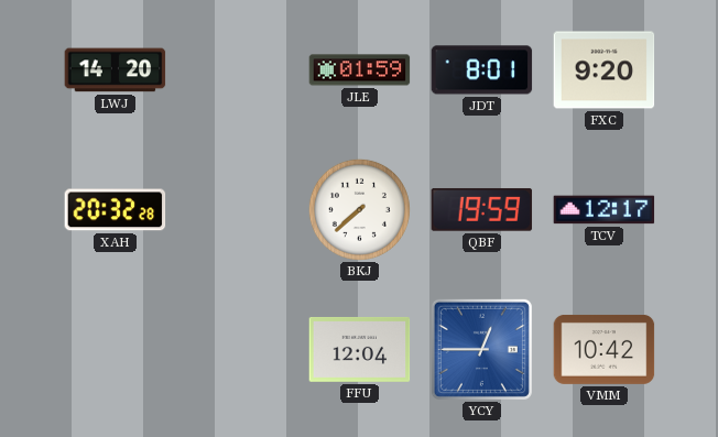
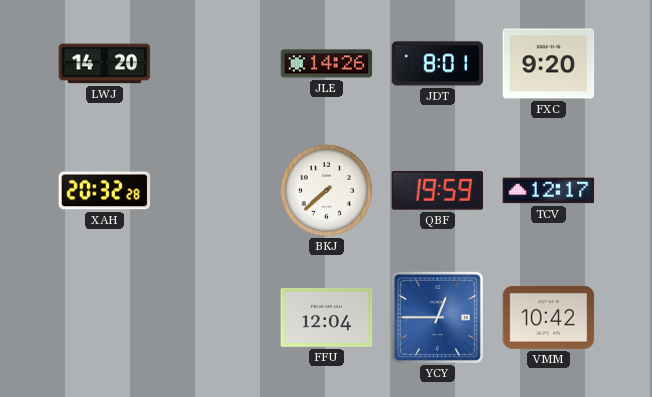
JLE: 01:59 -> 14:26 (327, 64)
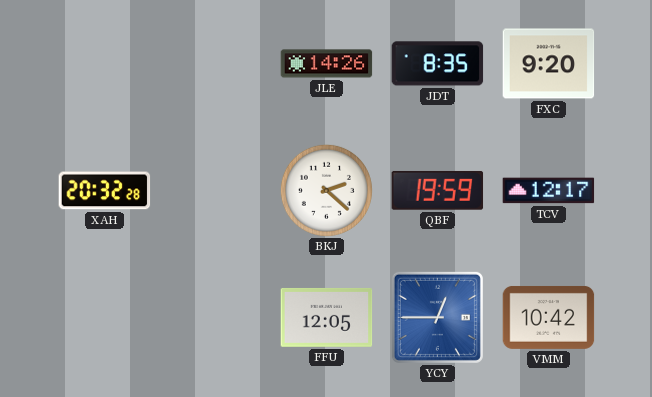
LWJ: 14:20 -> none (105, 64)
JDT: 8:01 -> 8:35 (438, 64)
BKJ: 7:38 -> 2:22 (326, 190)
FFU: 12:04 -> 12:05 (327, 317)
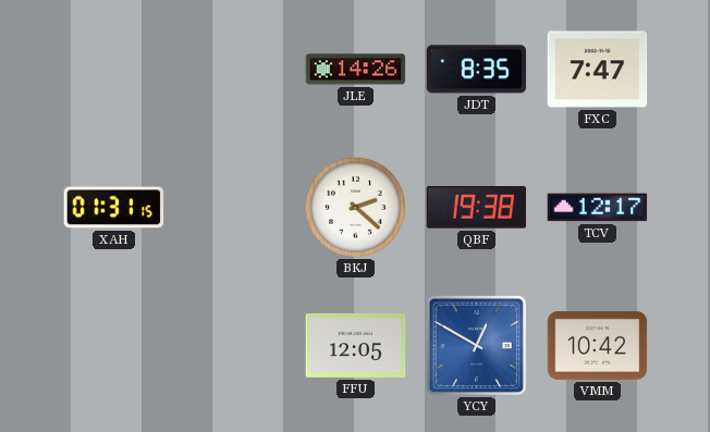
FXC: 9:20 -> 7:47 (598, 70)
XAH: 20:32 -> 01:31 (114, 208)
QBF: 19:59 -> 19:38 (477, 207)
YCY: 12:45 -> 12:50 (476, 345)
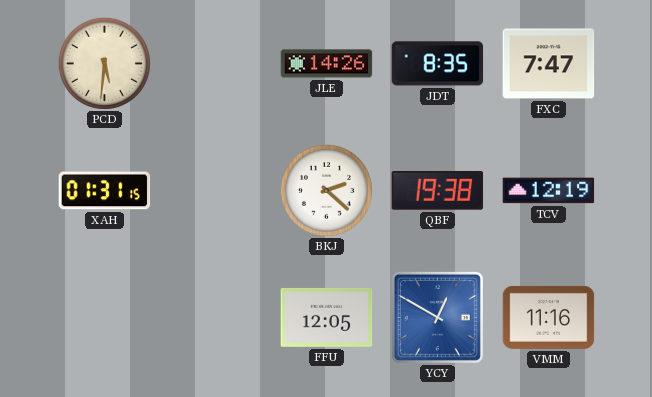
PCD: none -> 5:31 (104, 63)
TCV: 12:17 -> 12:19 (549, 191)
VMM: 10:42 -> 11:16 (549, 317)
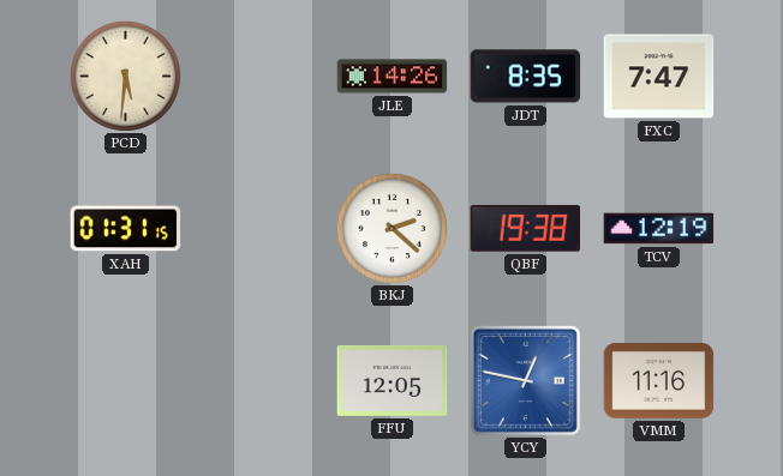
YCY: 12:50 -> 12:47 (525, 380)
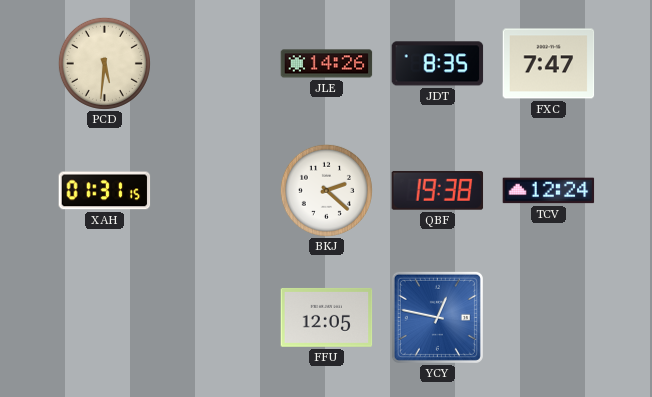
TCV: 12:19 -> 12:24 (549, 191)
VMM: 11:16 -> none (659, 380)
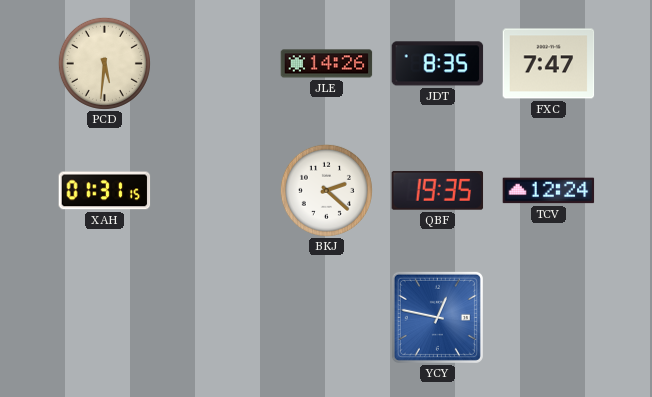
QBF: 19:38 -> 19:35 (438, 190)
FFU: 12:05 -> none (327, 317)
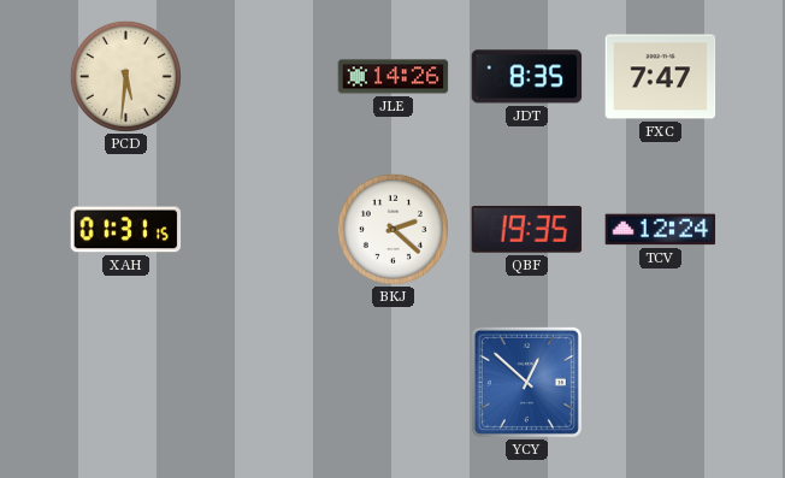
YCY: 12:47 -> 12:52 (526, 382)
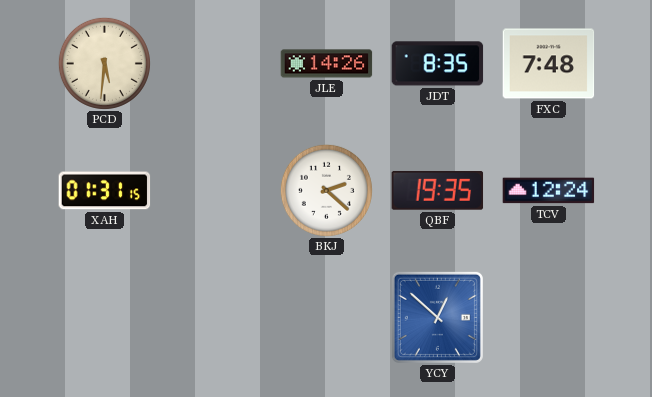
FXC: 7:47 -> 7:48 (549, 64)
